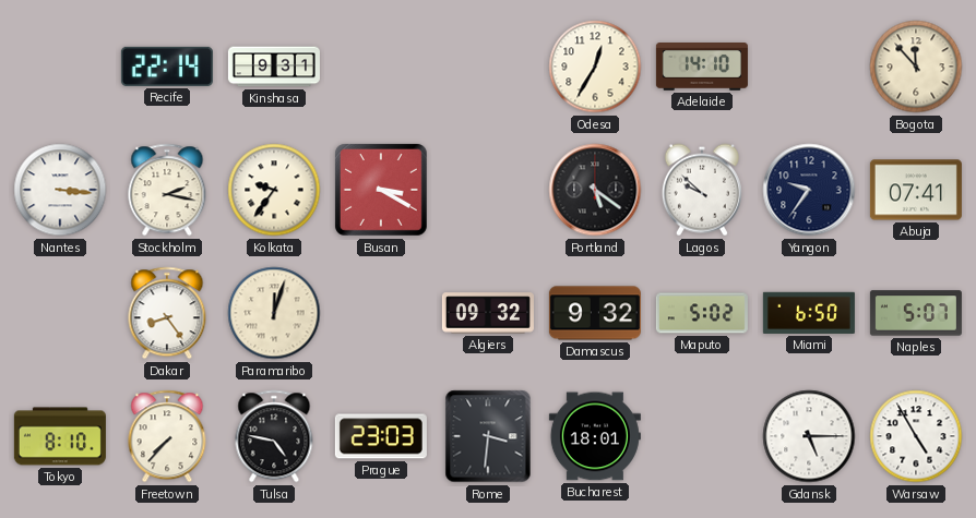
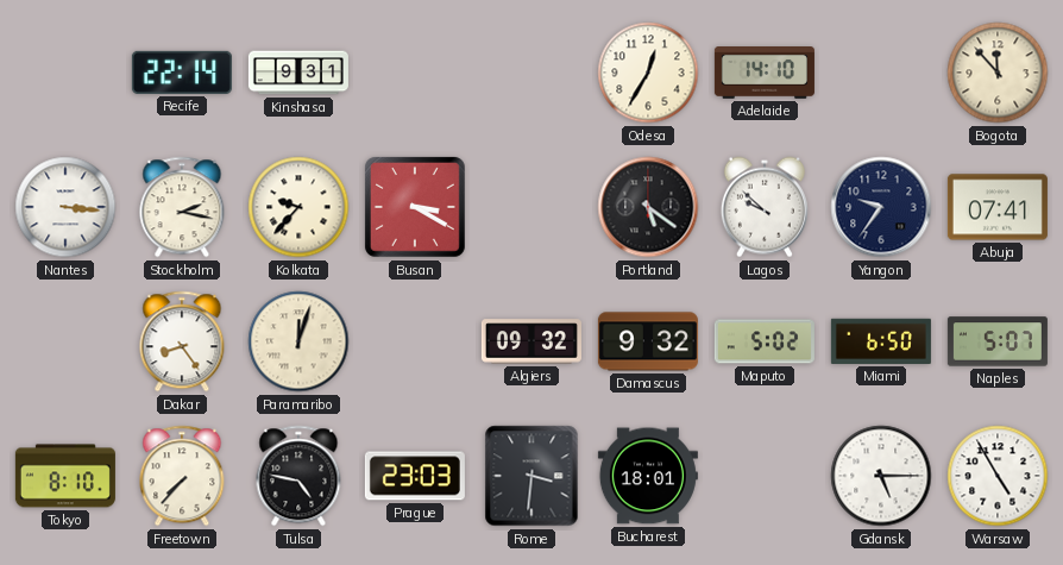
Kolkata: 9:36 -> 9:37 (298, 207)
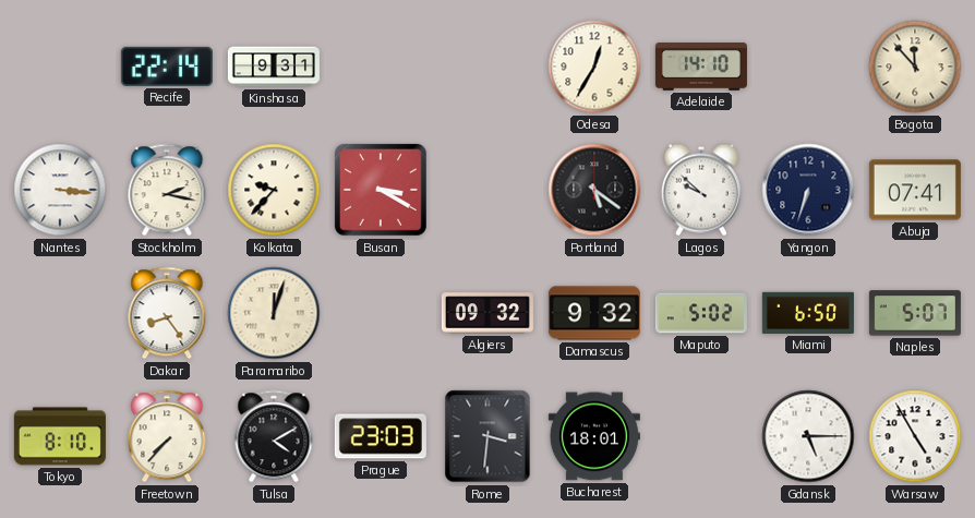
Yangon: 9:36 -> 6:33 (808, 190)
Tulsa: 4:47 -> 4:10 (274, 436)
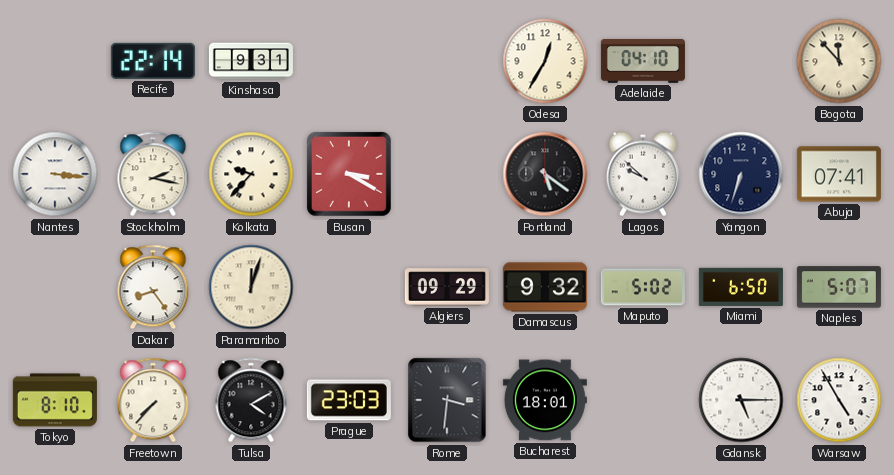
Adelaide: 14:10 -> 04:10 (643, 61)
Algiers: 09:32 -> 09:29 (447, 287)
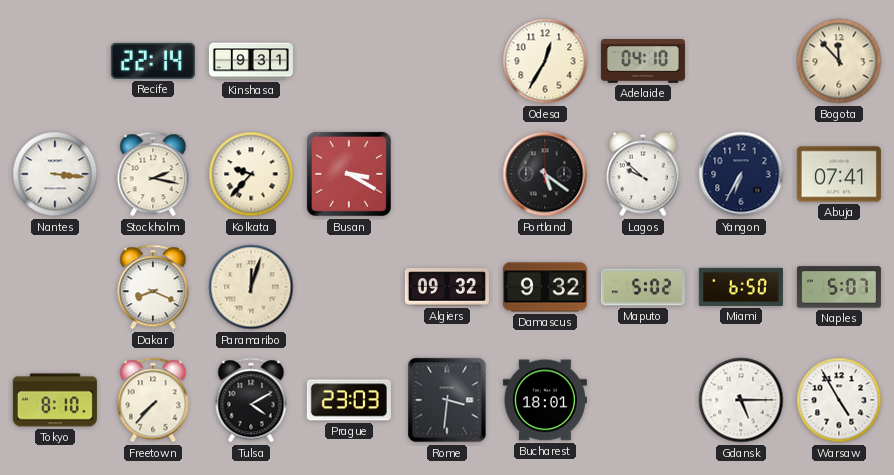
Yangon: 6:33 -> 6:35 (741, 174)
Dakar: 8:24 -> 8:19 (153, 287)
Algiers: 09:29 -> 09:32 (447, 287)
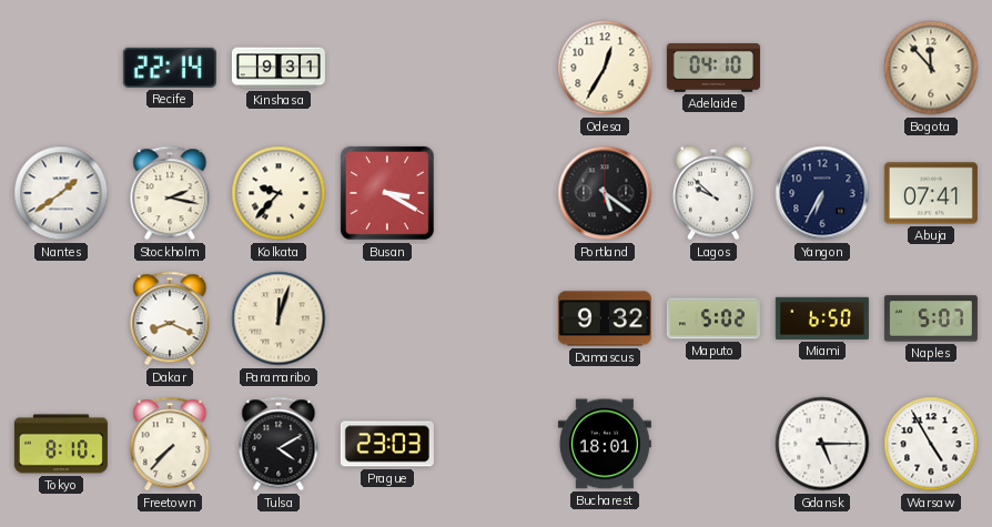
Nantes: 3:16 -> 1:39 (61, 193)
Algiers: 09:32 -> none (447, 287)
Rome: 3:31 -> none (447, 400)
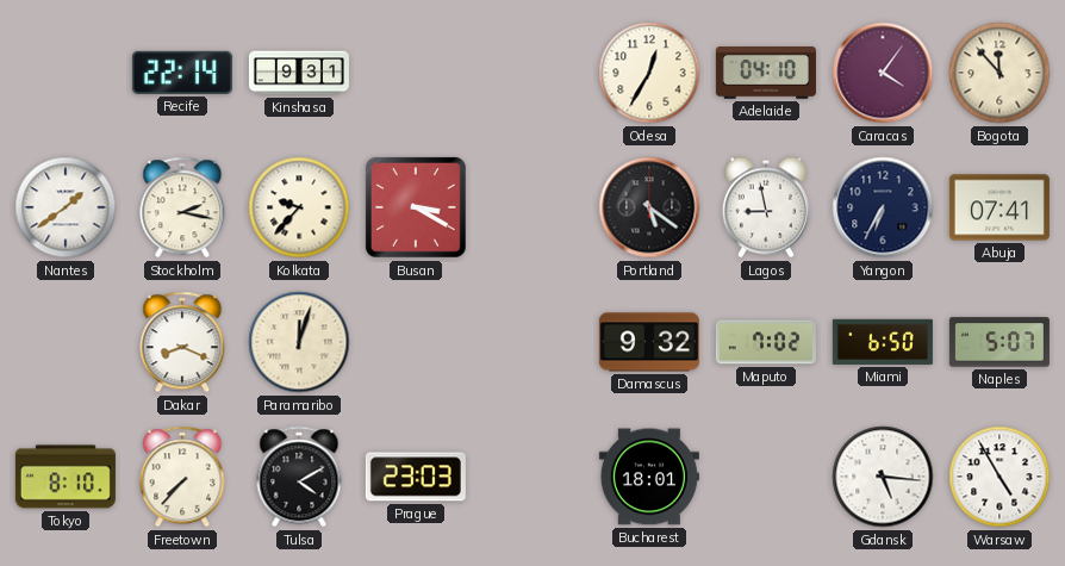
Caracas: none -> 4:06 (883, 73)
Lagos: 9:52 -> 8:58 (766, 207)
Maputo: 5:02 -> 7:02 (766, 342)
Gdansk: 5:15 -> 5:16 (883, 477)
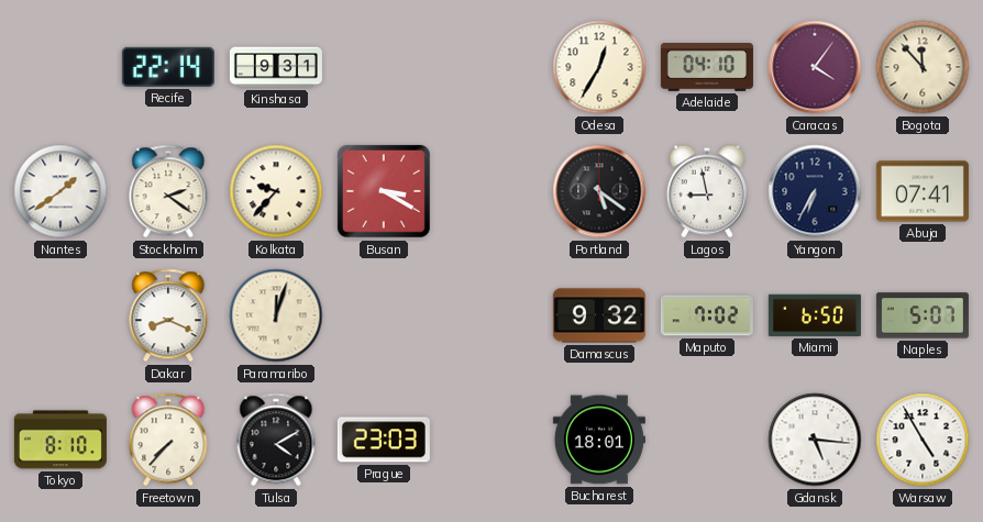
Stockholm: 2:17 -> 2:21 (168, 191)
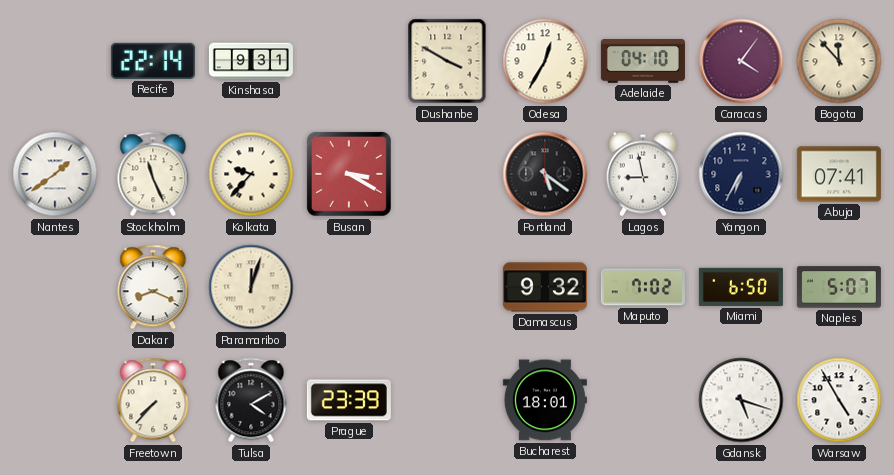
Dushanbe: none -> 3:50 (447, 61)
Stockholm: 2:21 -> 11:26 (153, 174)
Tokyo: 8:10 -> none (60, 440)
Prague: 23:03 -> 23:39 (349, 400)
Gdansk: 5:16 -> 5:18 (741, 400)
